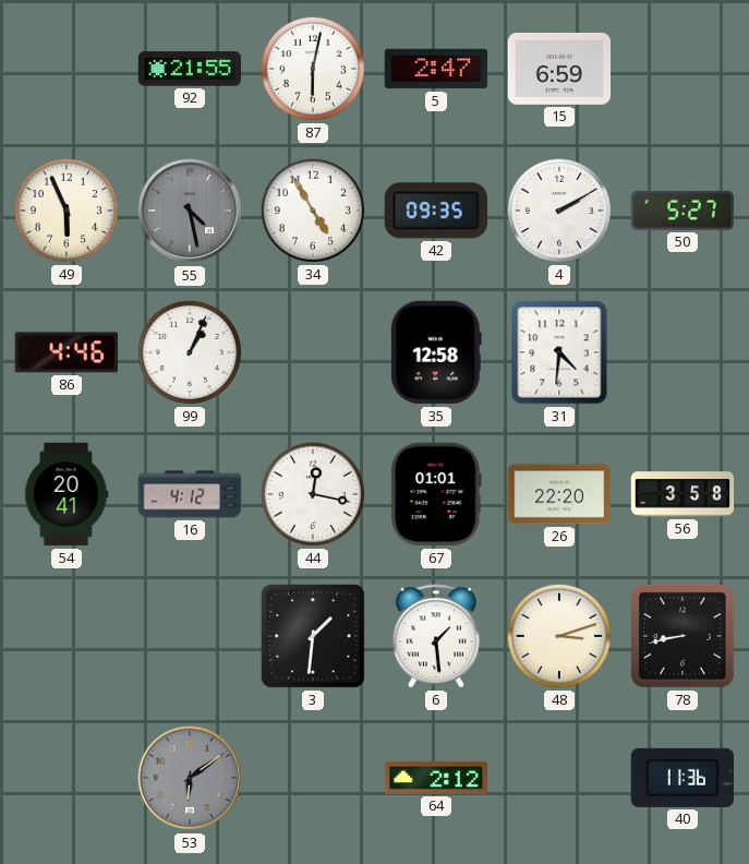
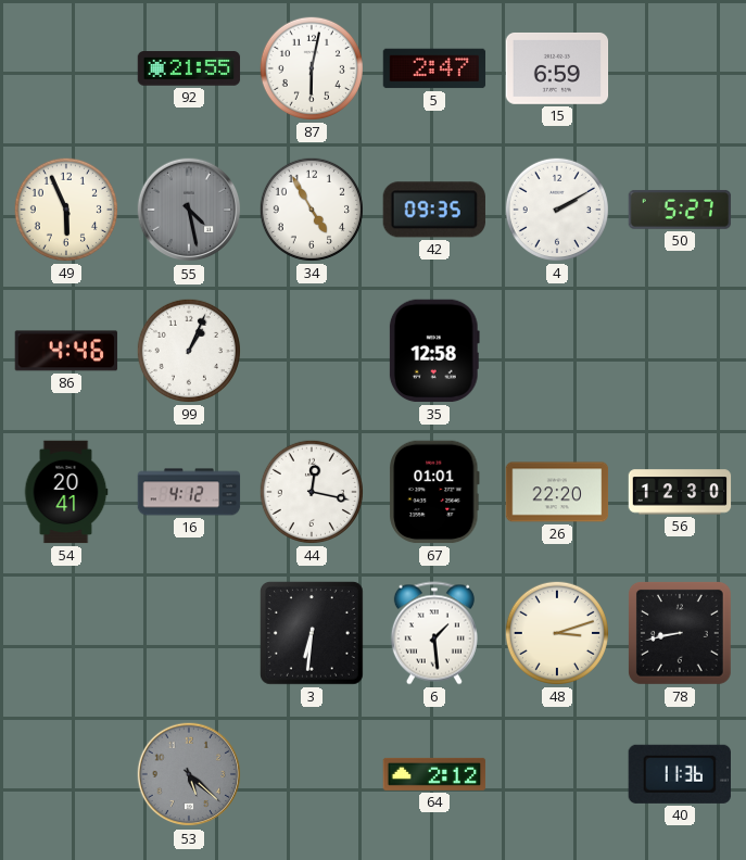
31: 4:31 -> none (559, 352)
56: 3:58 -> 12:30 (680, 492)
3: 1:31 -> 6:31 (312, 633)
53: 6:09 -> 5:22 (189, 774)
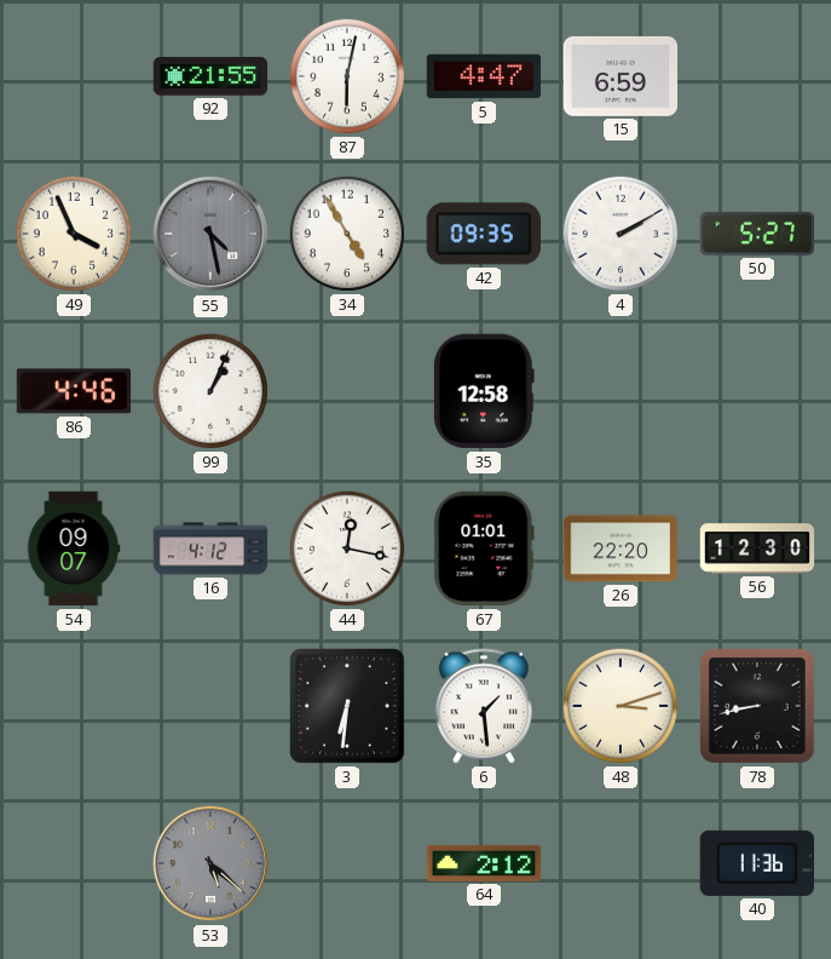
5: 2:47 -> 4:47 (484, 76)
49: 5:56 -> 3:56 (74, 234)
54: 20:41 -> 09:07 (74, 549)
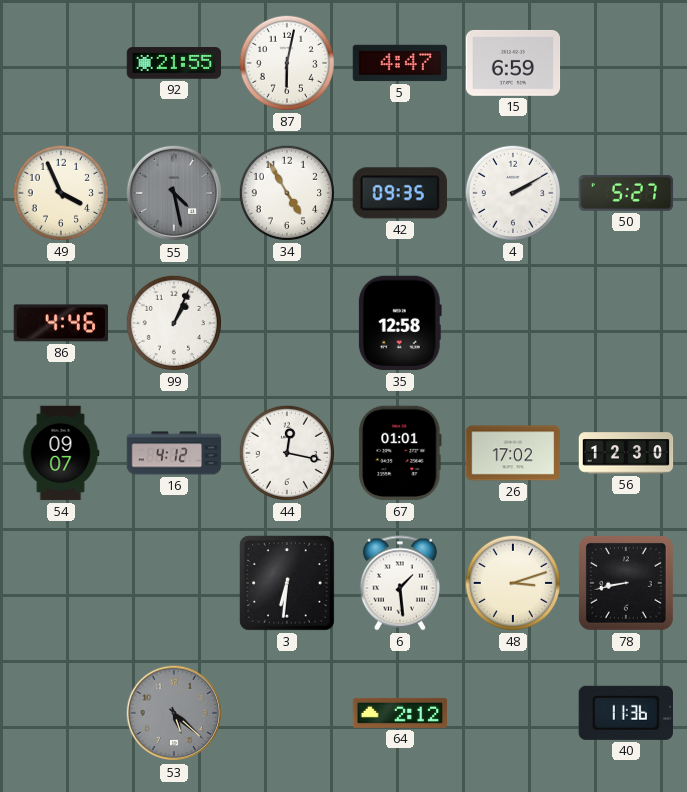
26: 22:20 -> 17:02 (513, 453)
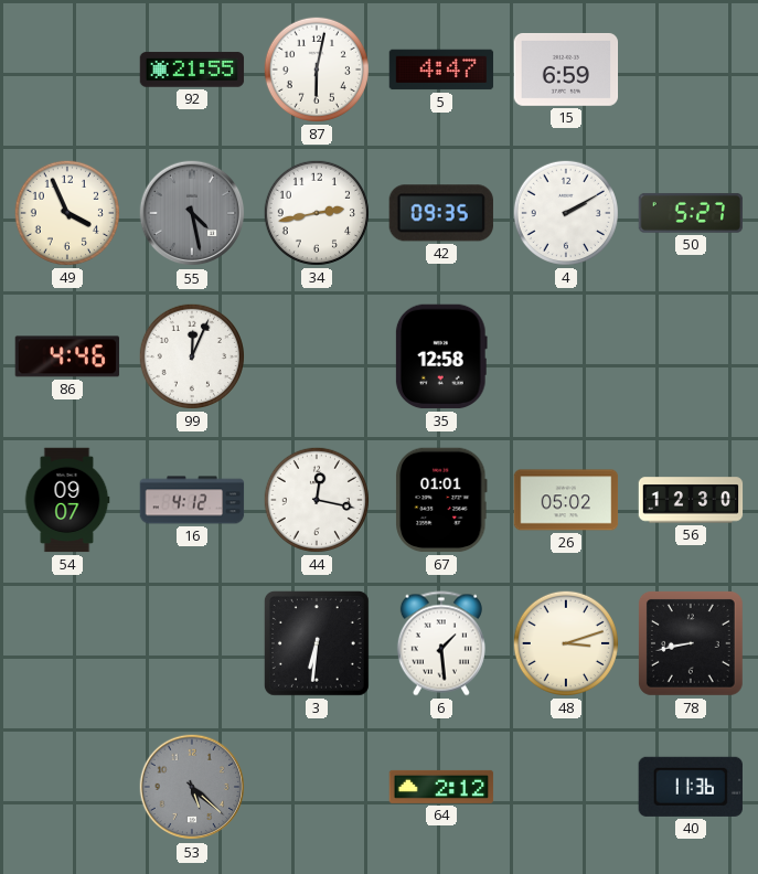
34: 4:55 -> 2:43 (317, 213)
99: 1:04 -> 12:04 (192, 356)
26: 17:02 -> 05:02 (566, 500)
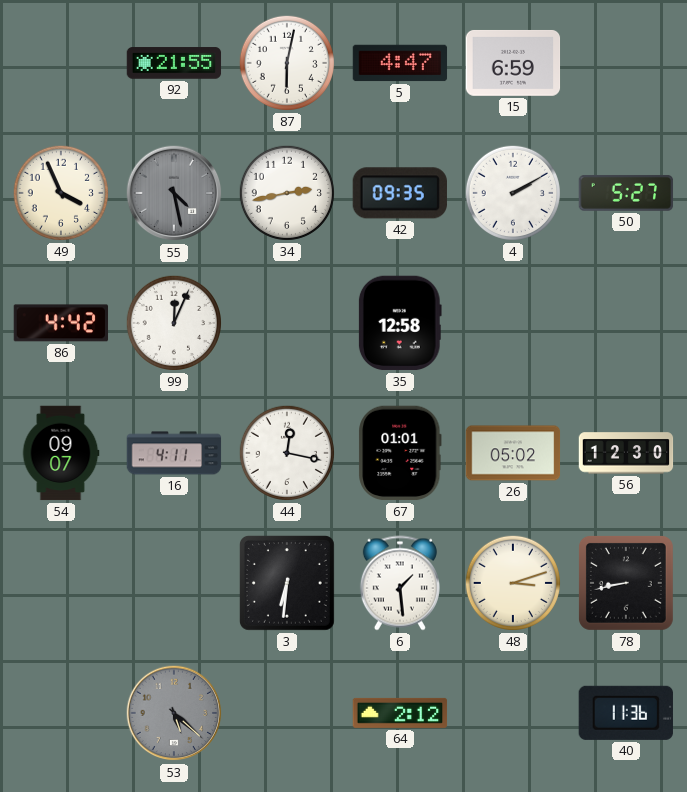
86: 4:46 -> 4:42 (61, 323)
16: 4:12 -> 4:11 (174, 453)
